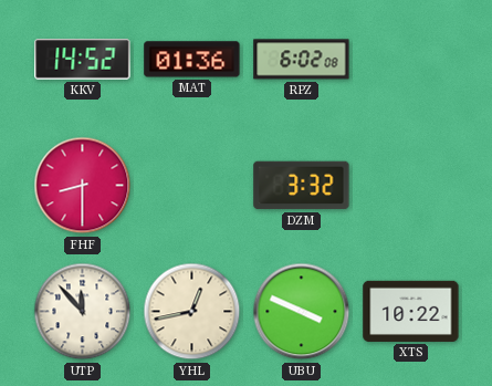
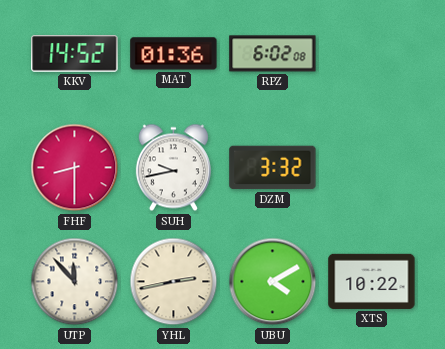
SUH: none -> 9:43 (173, 168)
YHL: 12:43 -> 2:43 (174, 282)
UBU: 3:49 -> 4:10 (273, 282)
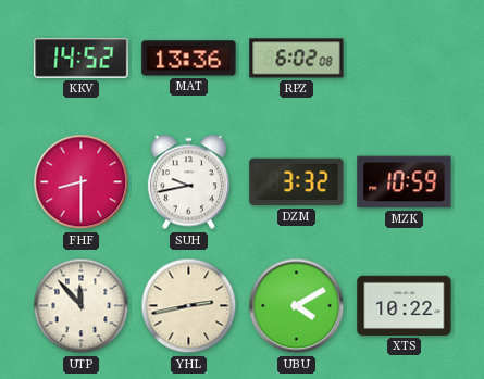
MAT: 01:36 -> 13:36 (189, 59)
MZK: none -> 10:59 (405, 182)
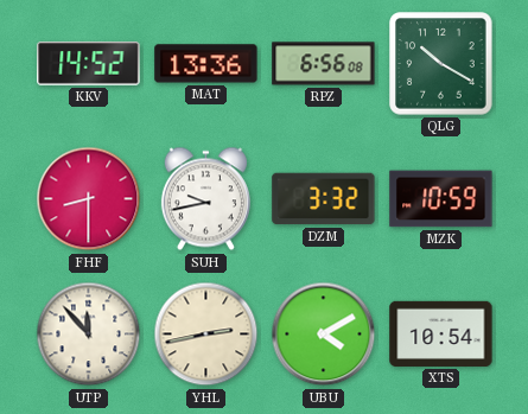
RPZ: 6:02 -> 6:56 (324, 64)
QLG: none -> 10:20 (441, 64)
XTS: 10:22 -> 10:54 (441, 333)
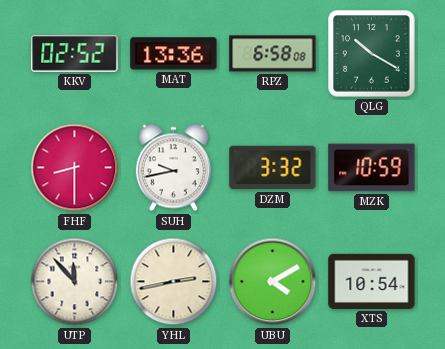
KKV: 14:52 -> 02:52 (75, 54)
RPZ: 6:56 -> 6:58 (273, 54)
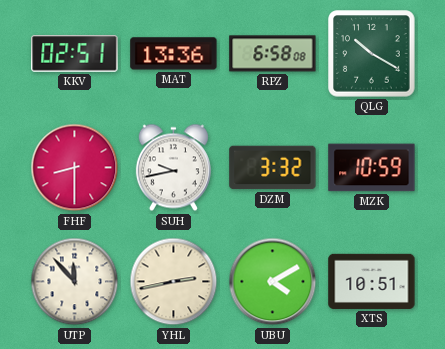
KKV: 02:52 -> 02:51 (75, 54)
XTS: 10:54 -> 10:51 (372, 281)
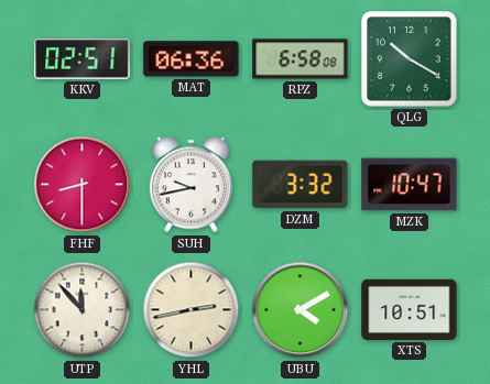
MAT: 13:36 -> 06:36 (192, 59)
MZK: 10:59 -> 10:47 (410, 185)
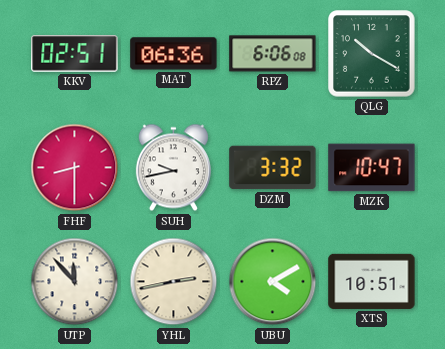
RPZ: 6:58 -> 6:06 (273, 54)
